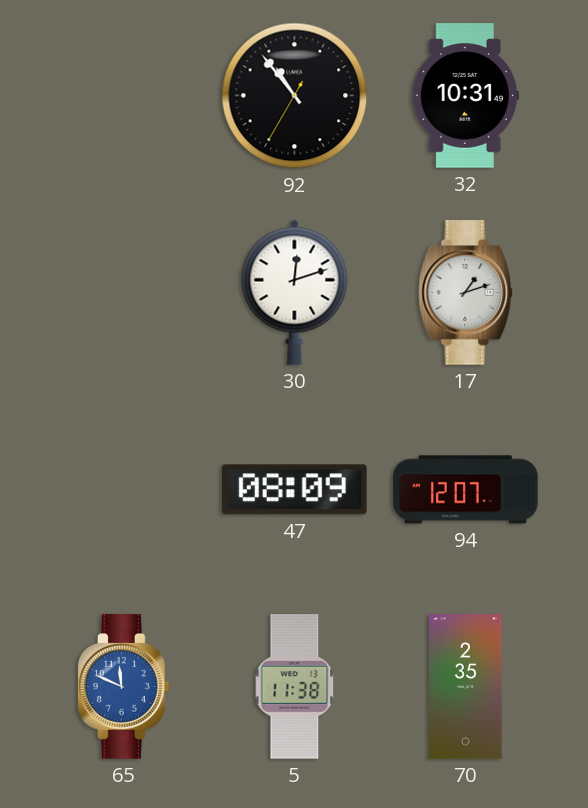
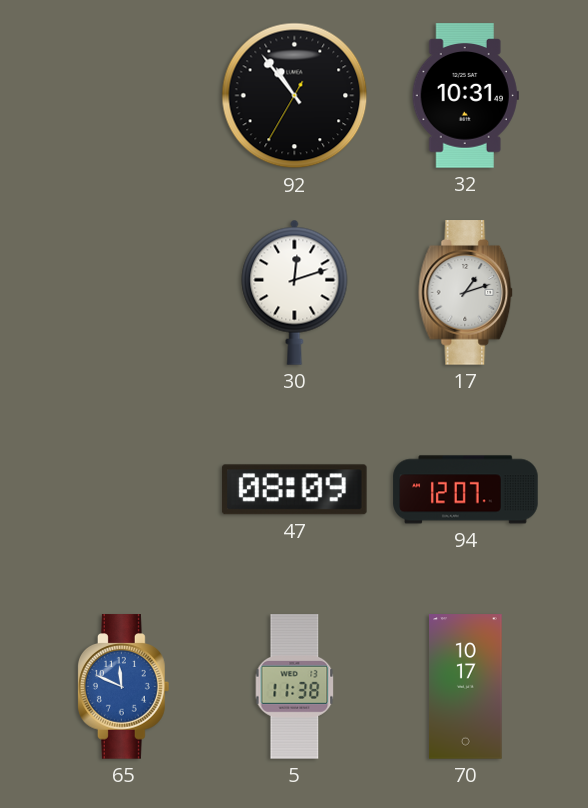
70: 2:35 -> 10:17 (466, 687)
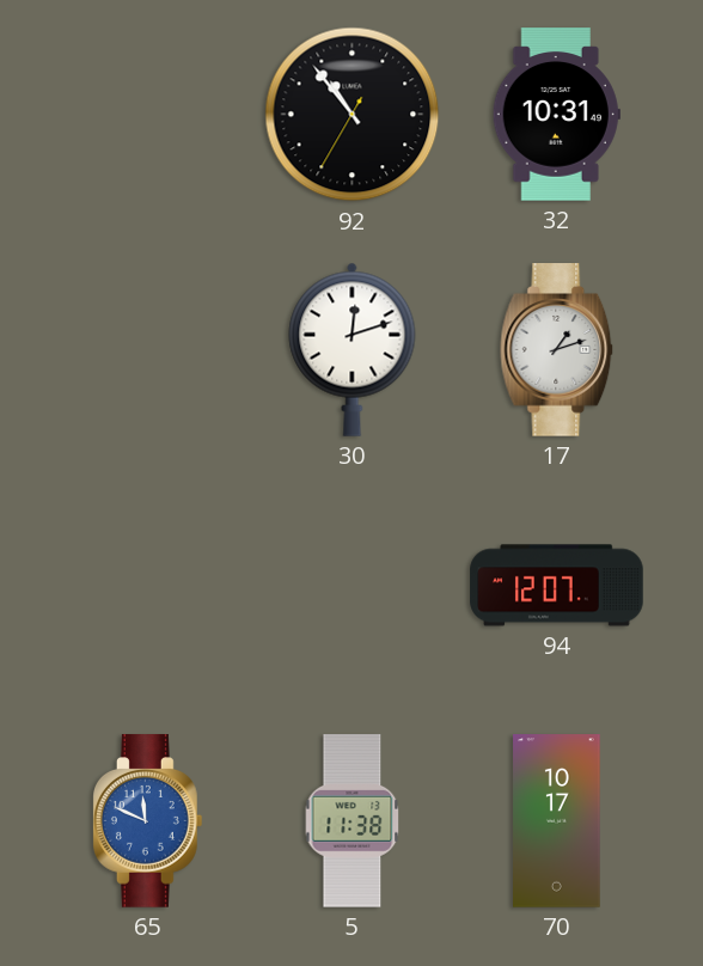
47: 08:09 -> none (294, 490)
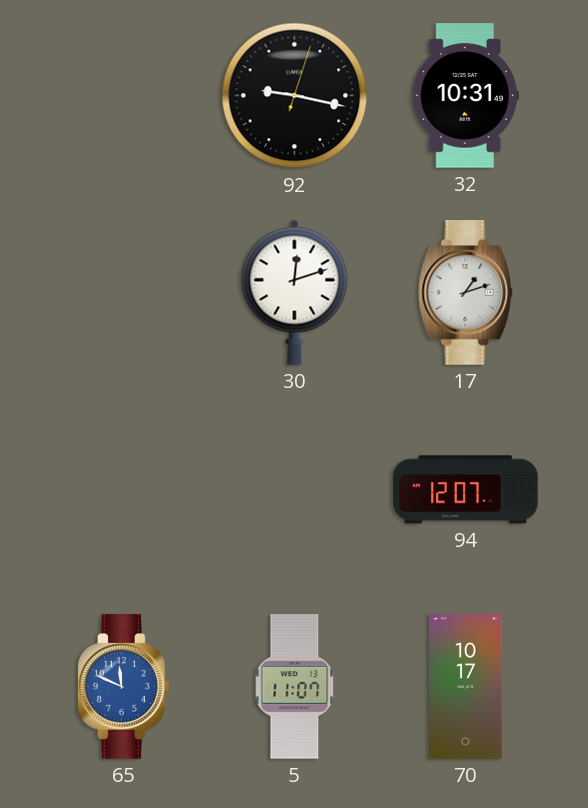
92: 10:53 -> 9:17 (295, 96)
5: 11:38 -> 11:07 (295, 687)
